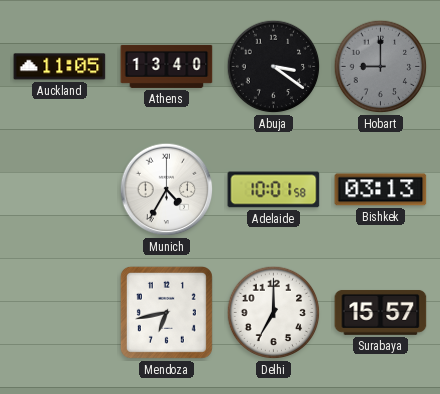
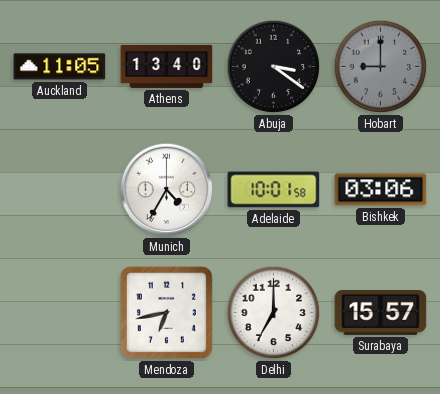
Bishkek: 03:13 -> 03:06 (381, 190)
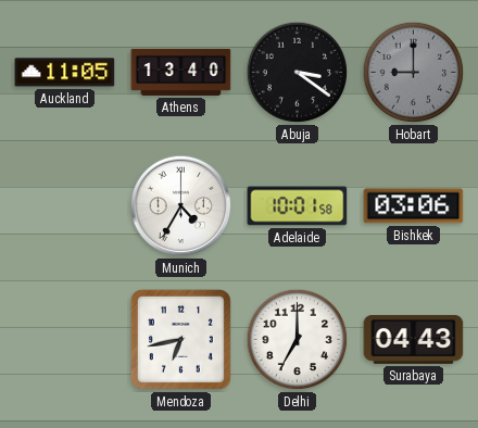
Surabaya: 15:57 -> 04:43 (414, 339)
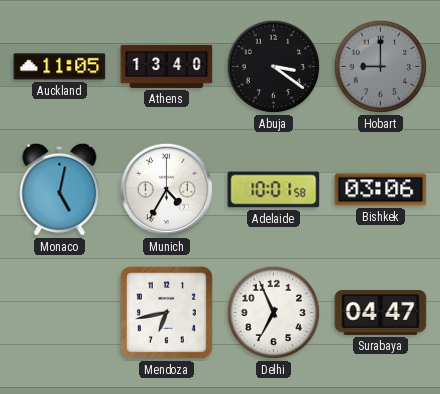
Monaco: none -> 5:02 (60, 189)
Delhi: 7:00 -> 6:56 (274, 313)
Surabaya: 04:43 -> 04:47 (381, 312)
